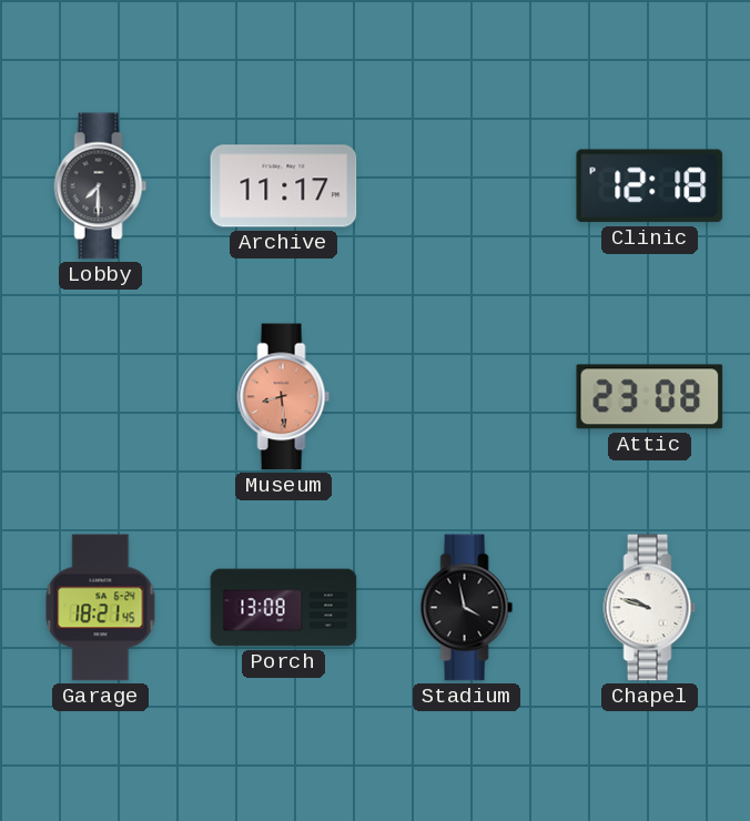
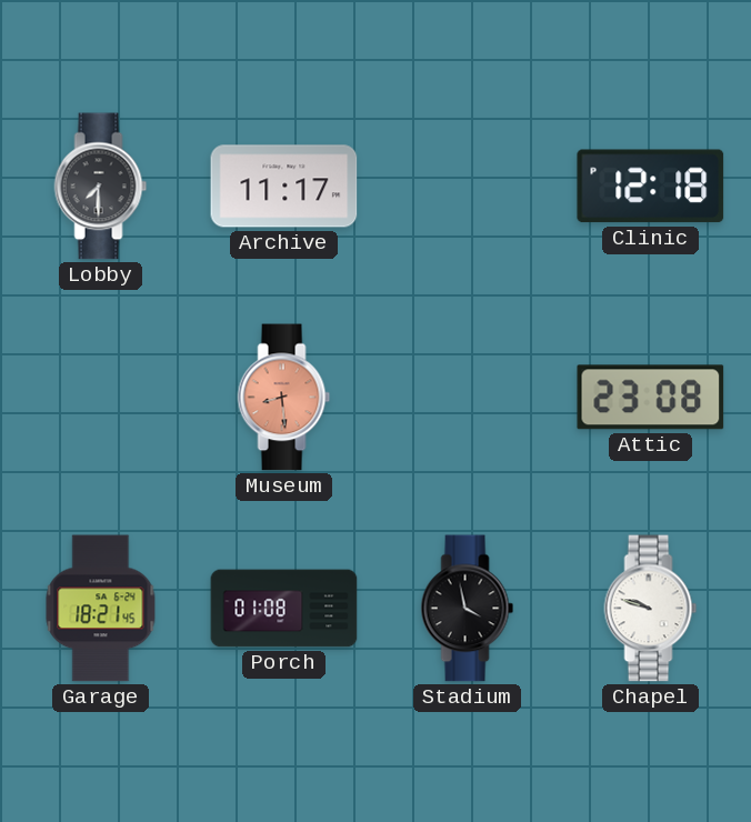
Porch: 13:08 -> 01:08 (284, 609)
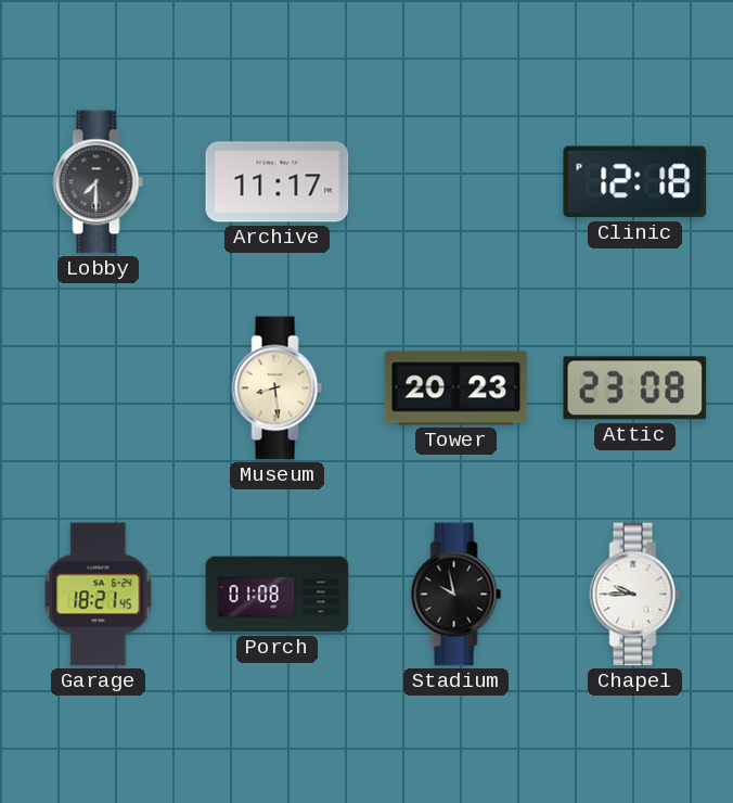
Museum dial: salmon -> cream (278, 388)
Tower: none -> 20:23 (456, 388)
Stadium: 3:58 -> 9:58 (456, 595)
Chapel: 9:48 -> 9:45 (635, 595)
